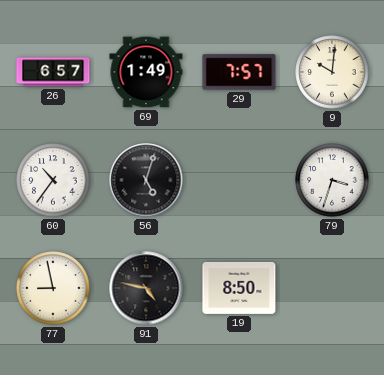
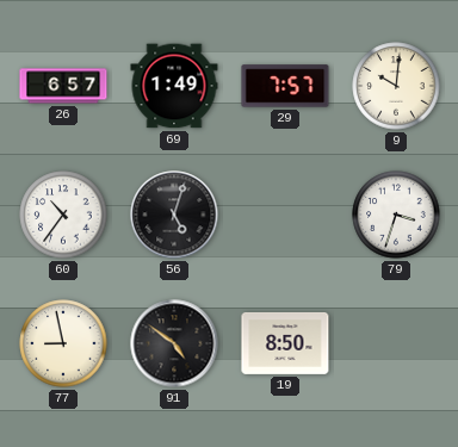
91: 4:47 -> 4:51 (174, 343)
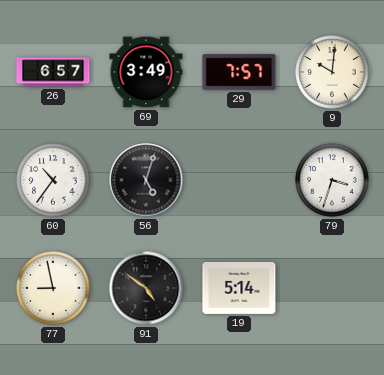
69: 1:49 -> 3:49 (146, 72)
19: 8:50 -> 5:14 (239, 288)
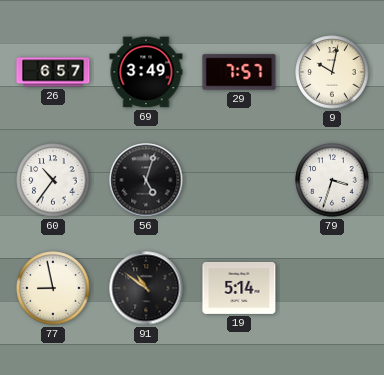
9: 10:01 -> 10:02 (332, 72)
91: 4:51 -> 10:51 (146, 288)
